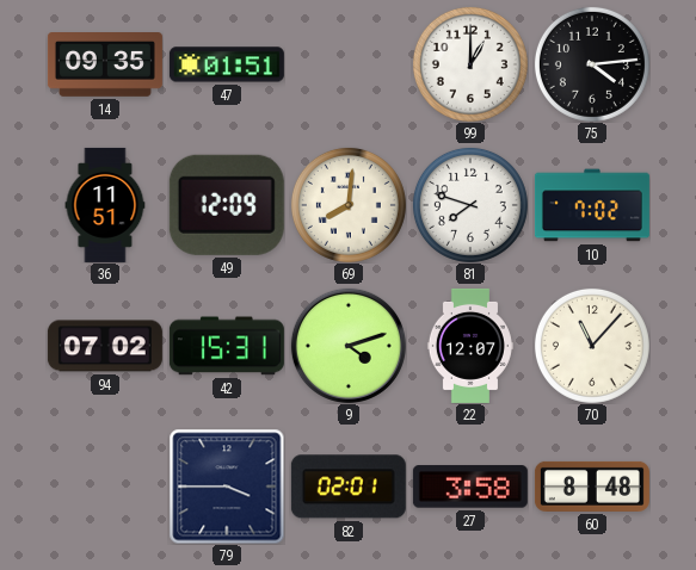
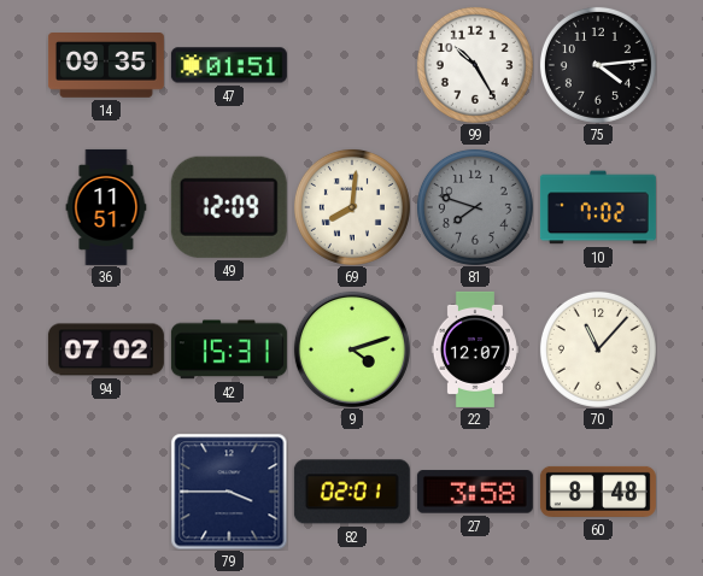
99: 1:00 -> 10:25 (475, 65)
81 dial: white -> grey (475, 207)
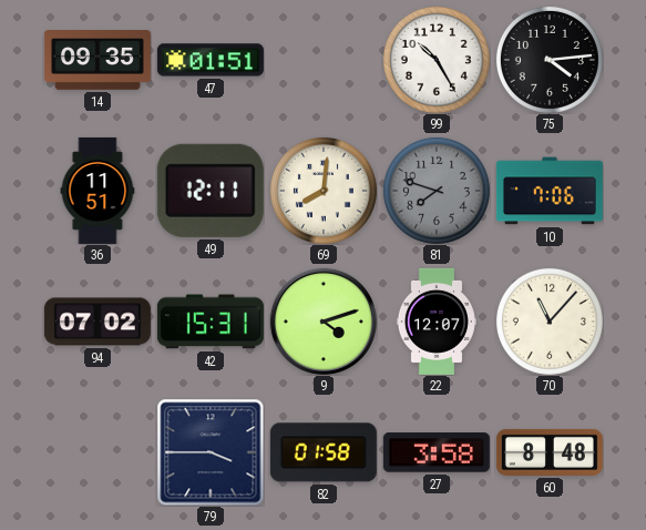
49: 12:09 -> 12:11 (211, 191)
10: 7:02 -> 7:06 (550, 191)
82: 02:01 -> 01:58 (324, 452)
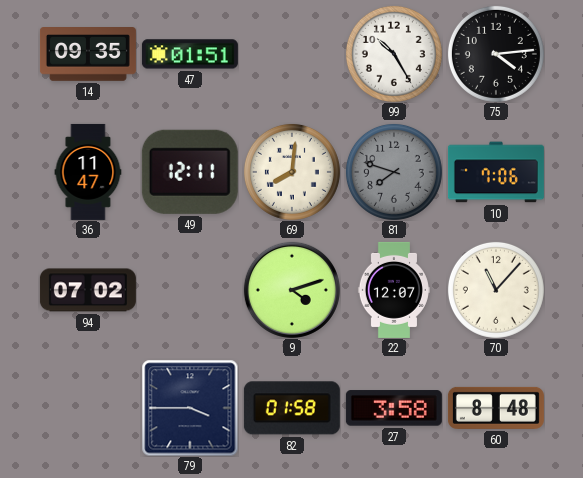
36: 11:51 -> 11:47 (88, 172)
42: 15:31 -> none (211, 322)
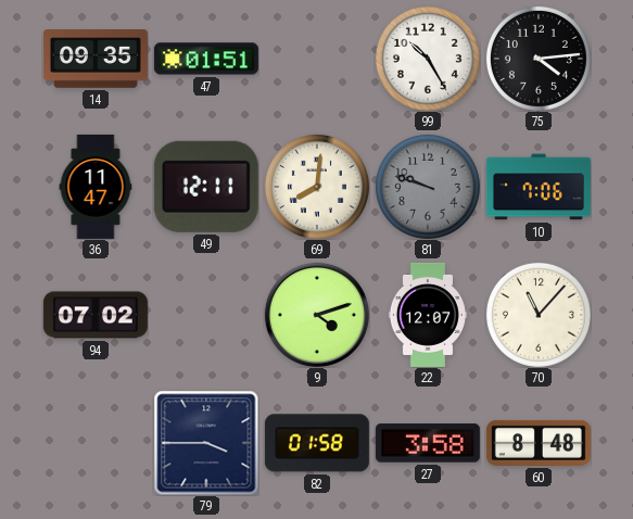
81: 7:48 -> 9:48 (428, 187)
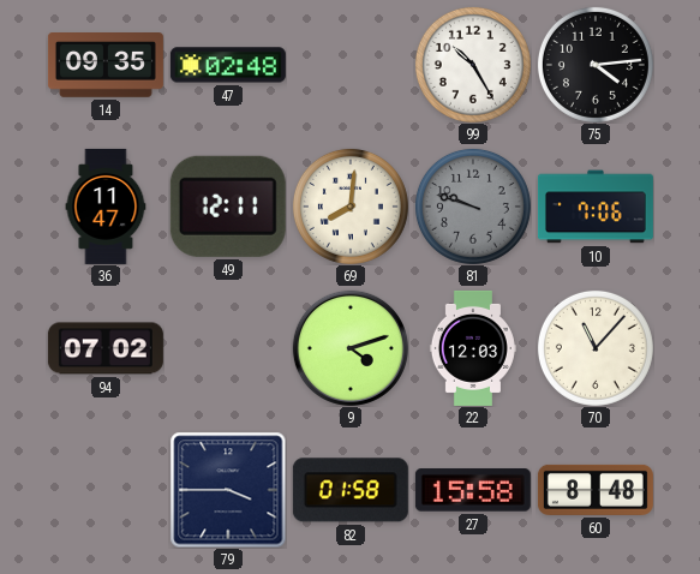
47: 01:51 -> 02:48 (228, 65)
22: 12:07 -> 12:03 (473, 348)
27: 3:58 -> 15:58 (473, 490)
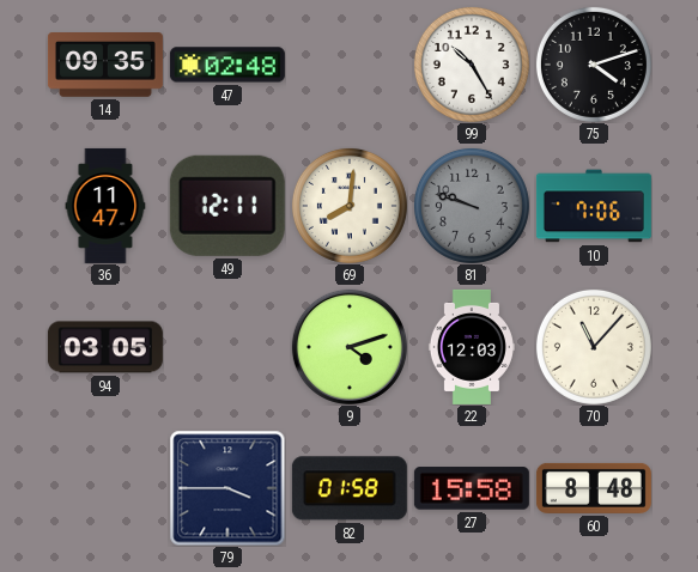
75: 4:14 -> 4:12 (594, 65)
94: 07:02 -> 03:05 (105, 347)
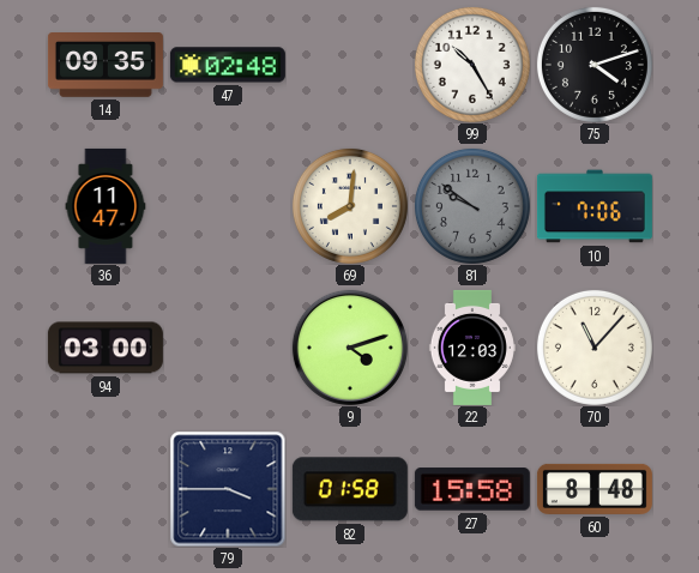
49: 12:11 -> none (227, 206)
81: 9:48 -> 9:51 (472, 206)
94: 03:05 -> 03:00 (106, 348)
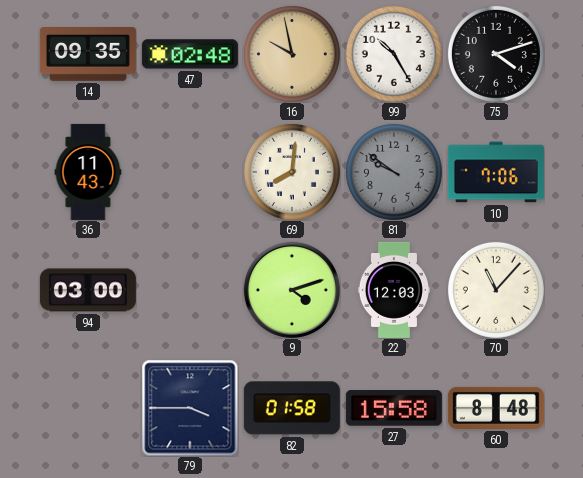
16: none -> 9:58 (292, 54)
36: 11:47 -> 11:43 (88, 172)
